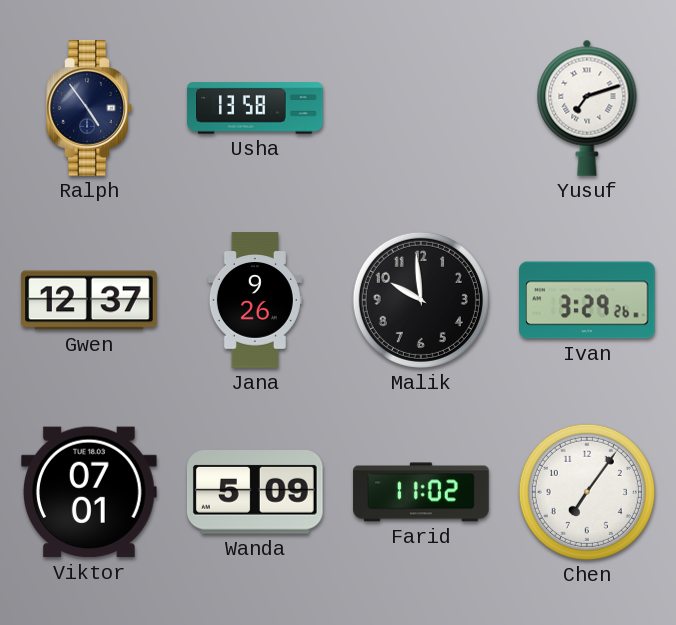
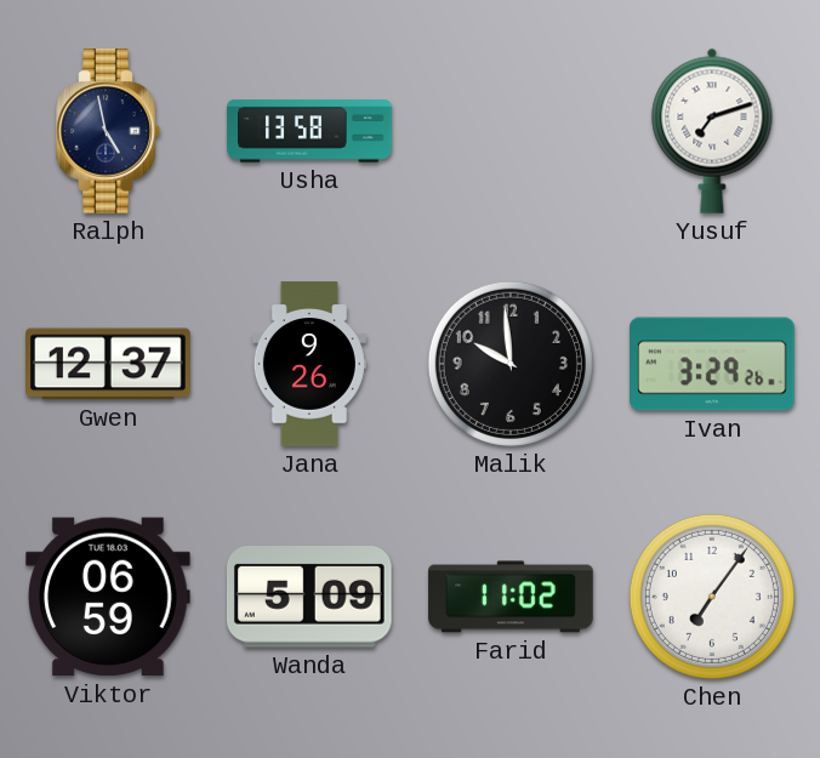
Ralph: 4:54 -> 4:58 (108, 131)
Viktor: 07:01 -> 06:59 (109, 597)
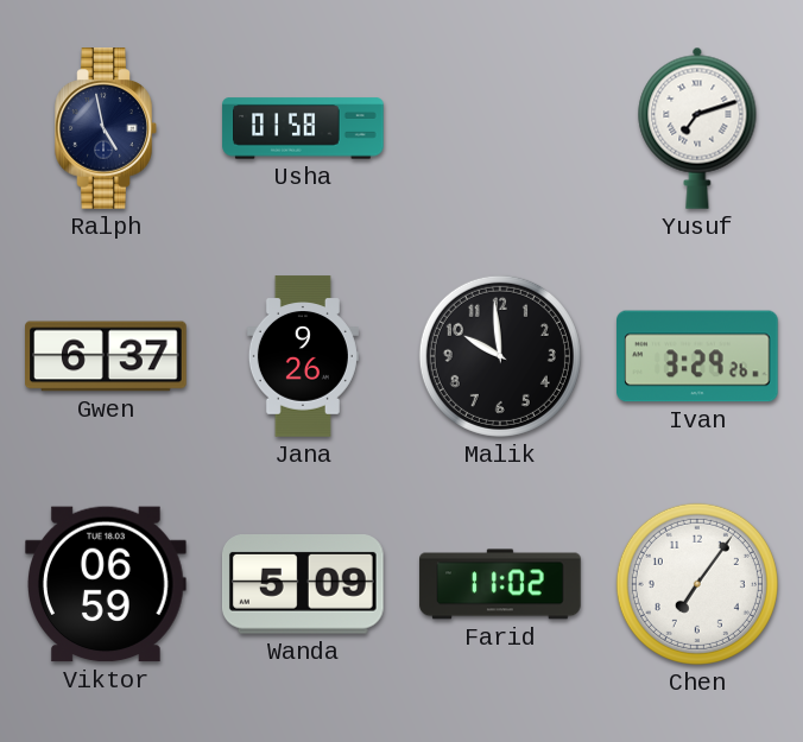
Usha: 13:58 -> 01:58 (303, 128)
Gwen: 12:37 -> 6:37 (106, 356)
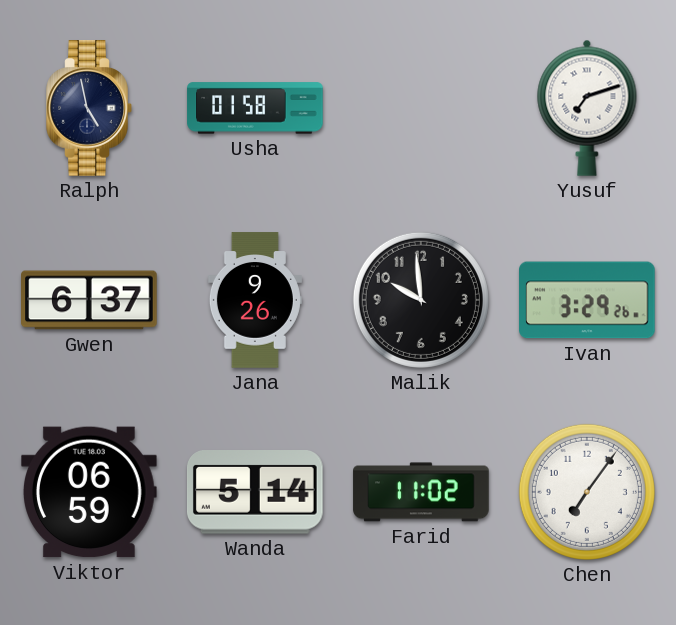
Wanda: 5:09 -> 5:14 (255, 492)
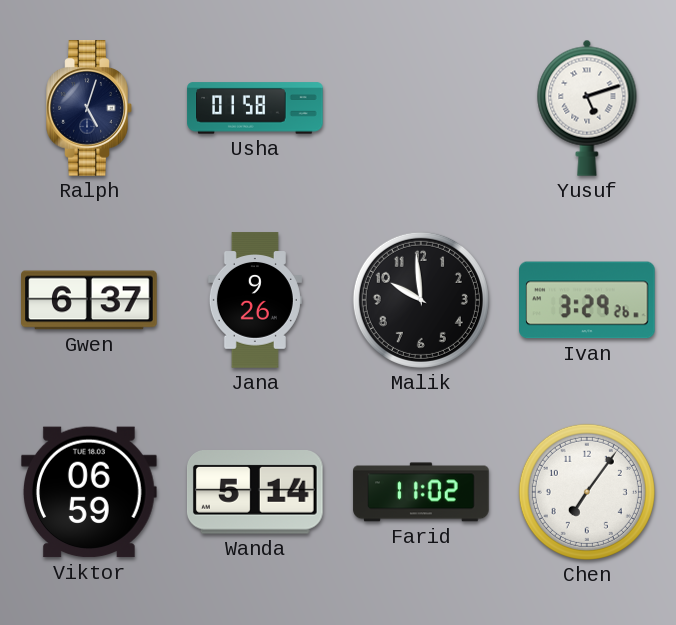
Ralph: 4:58 -> 5:03 (89, 108)
Yusuf: 7:12 -> 5:12 (587, 108)
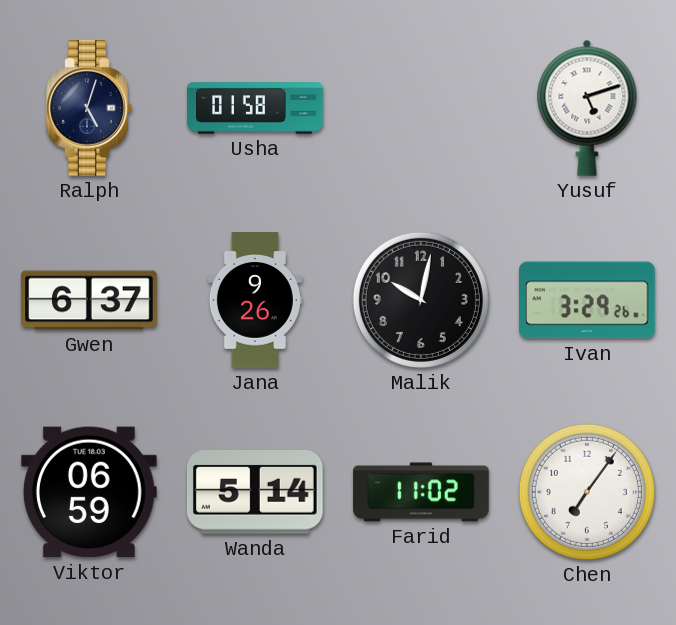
Malik: 9:59 -> 10:02 (421, 300)
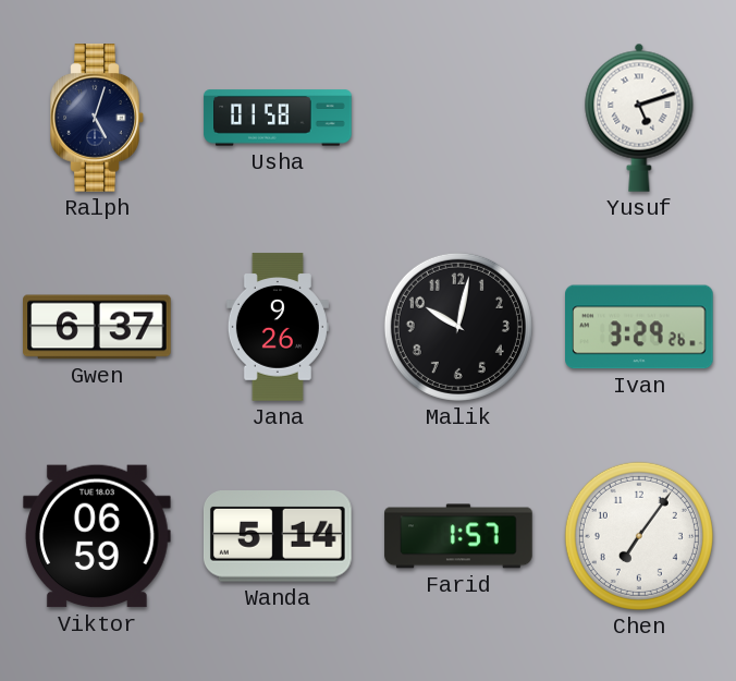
Farid: 11:02 -> 1:57 (458, 536)
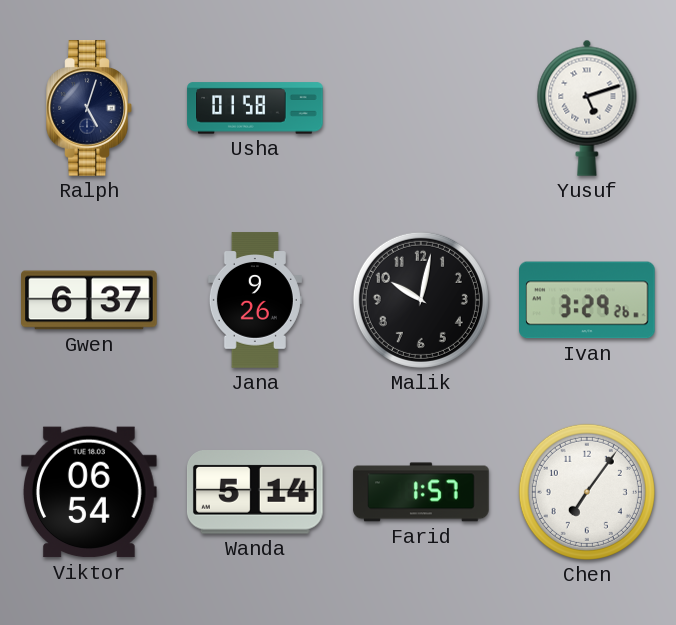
Viktor: 06:59 -> 06:54 (90, 492)
